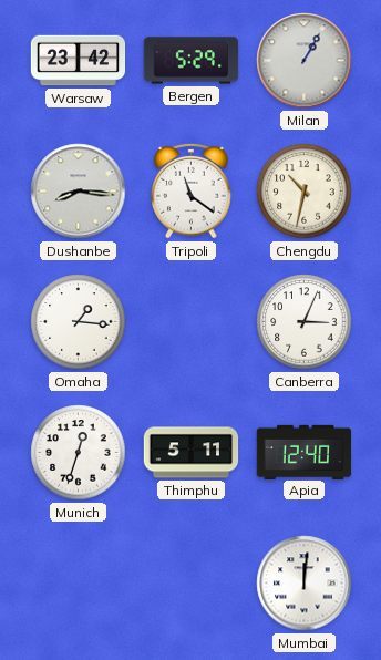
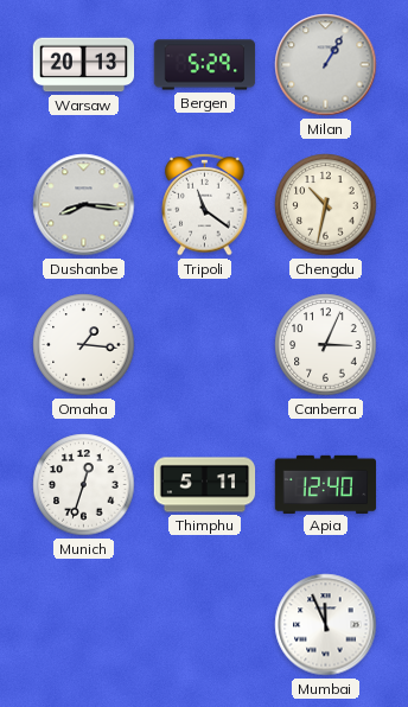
Warsaw: 23:42 -> 20:13 (84, 65)
Mumbai: 12:01 -> 11:56 (326, 625)
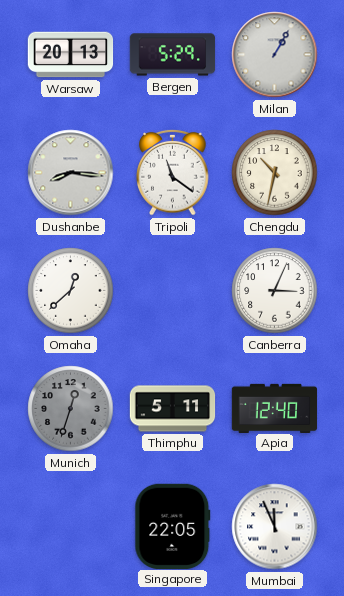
Omaha: 1:16 -> 12:38 (71, 291)
Munich dial: white -> grey (71, 409)
Singapore: none -> 22:05 (173, 526)
